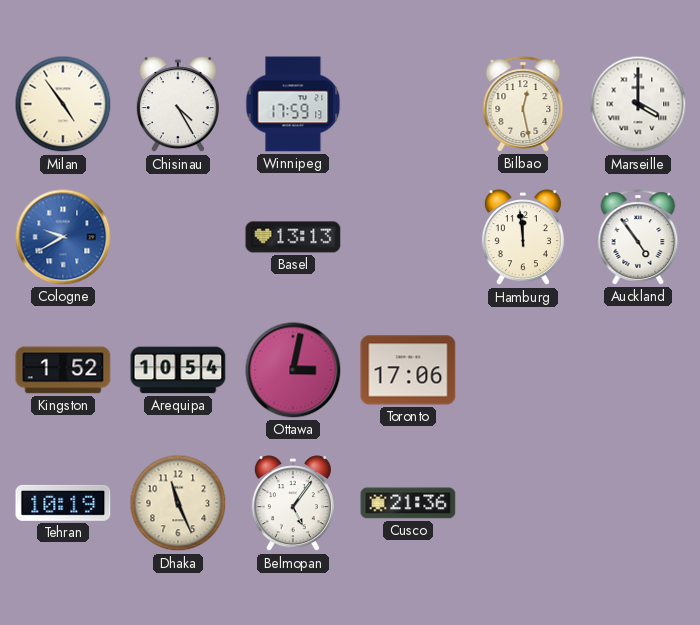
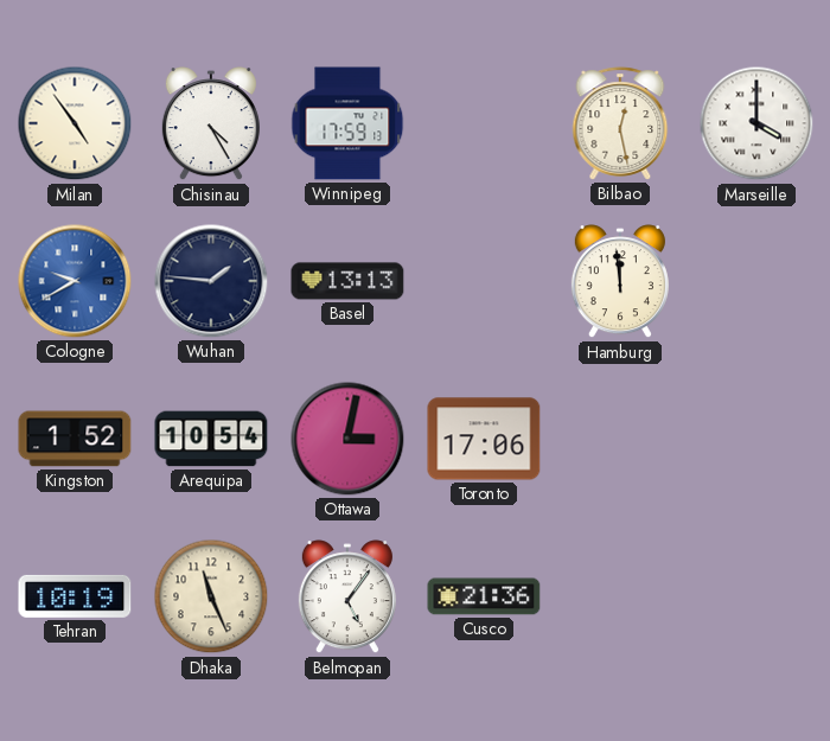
Wuhan: none -> 1:46 (211, 281)
Auckland: 4:54 -> none (638, 237)
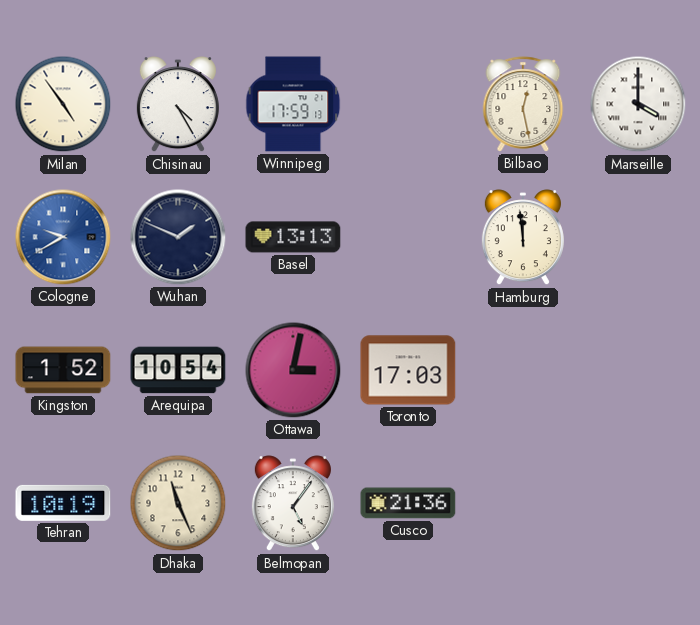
Wuhan: 1:46 -> 1:49 (178, 237)
Toronto: 17:06 -> 17:03 (408, 370)
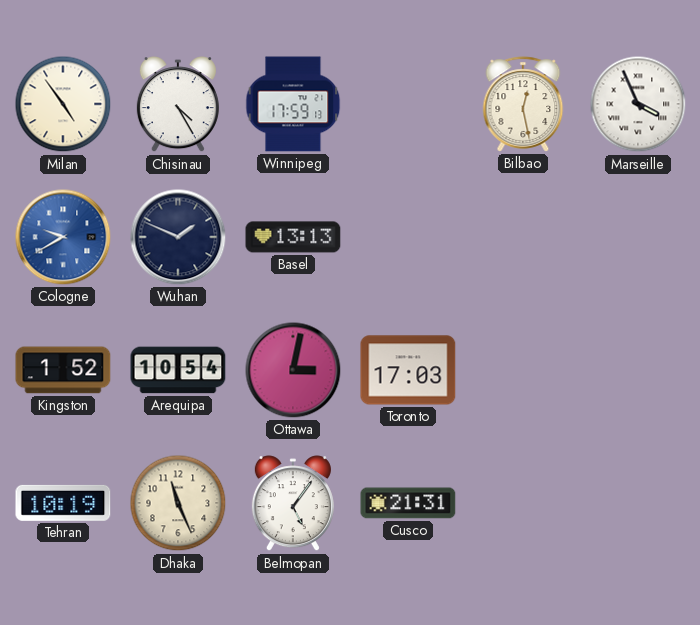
Marseille: 4:00 -> 3:56 (638, 104)
Hamburg: 11:59 -> none (523, 238)
Cusco: 21:36 -> 21:31 (408, 503)
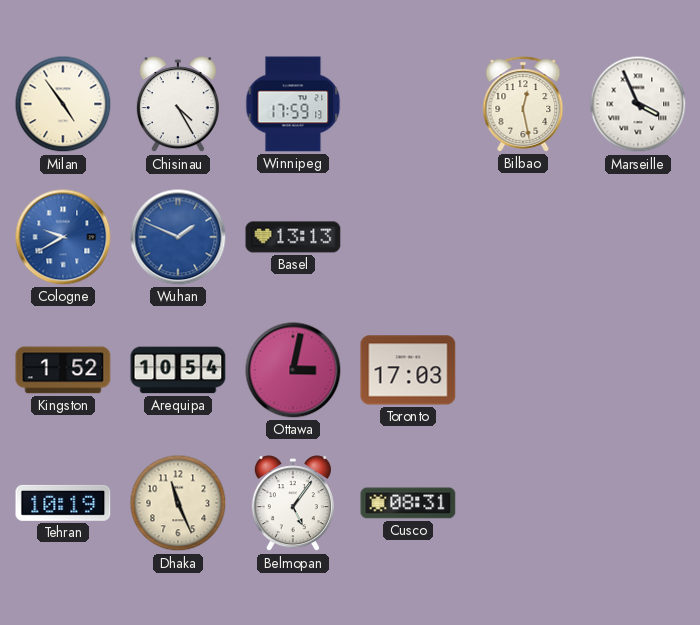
Wuhan dial: navy -> blue (178, 237)
Cusco: 21:31 -> 08:31 (408, 503)
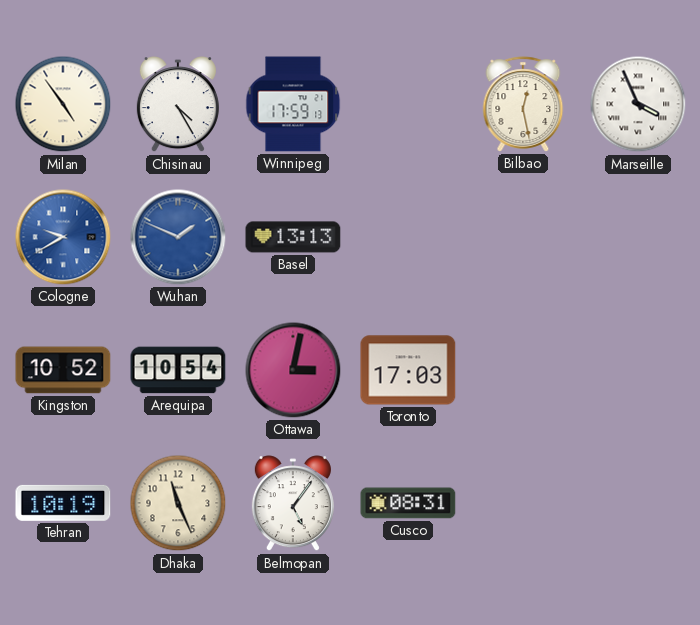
Kingston: 1:52 -> 10:52 (63, 370)
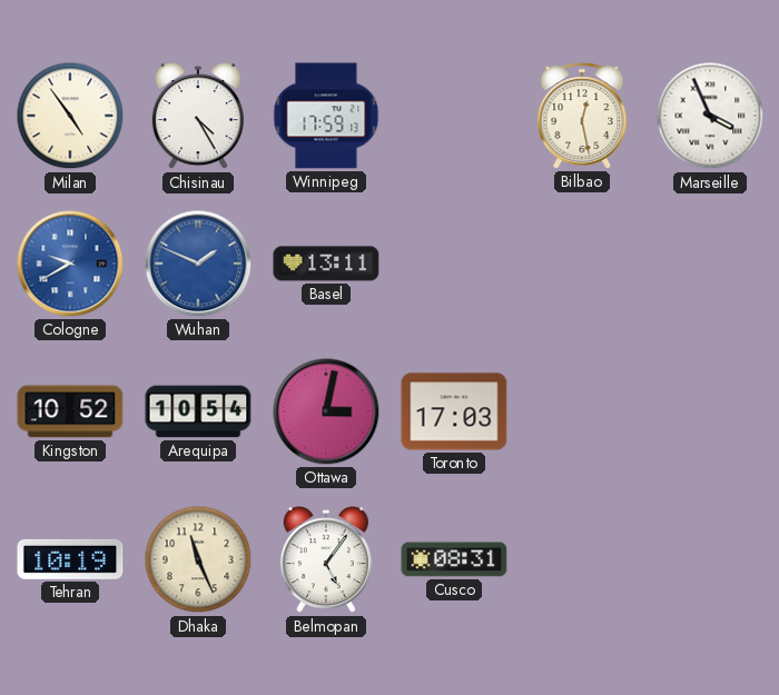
Basel: 13:13 -> 13:11 (326, 264)
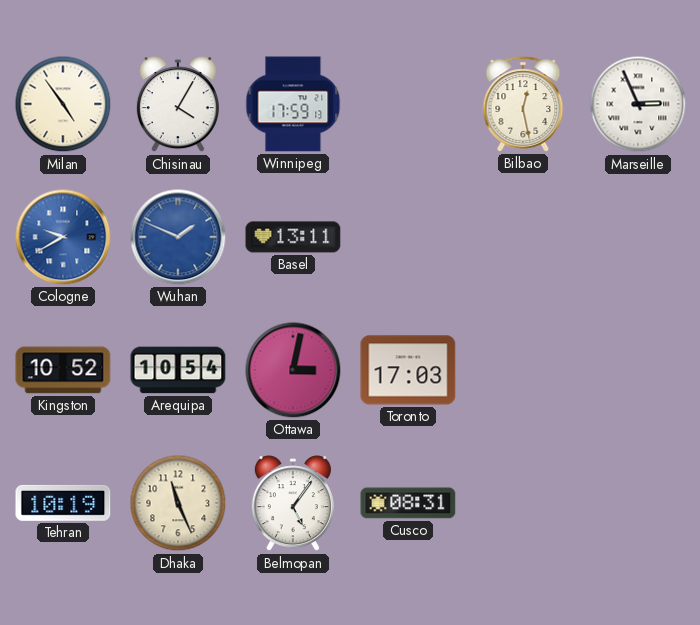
Chisinau: 4:25 -> 4:05 (178, 105)
Marseille: 3:56 -> 2:56 (638, 104)
